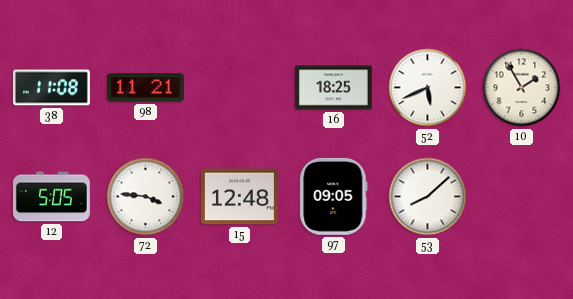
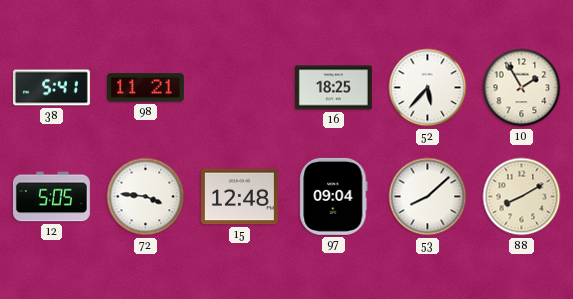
38: 11:08 -> 5:41 (51, 88)
52: 5:41 -> 5:37 (428, 88)
97: 09:05 -> 09:04 (334, 196)
88: none -> 8:10 (522, 197)
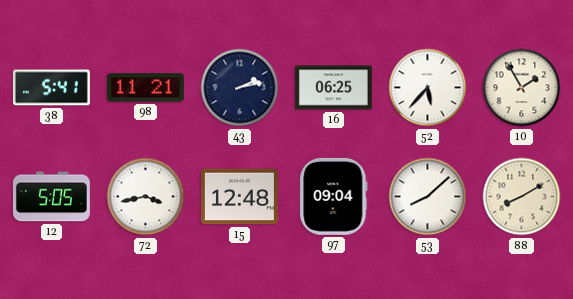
43: none -> 2:13 (240, 88)
16: 18:25 -> 06:25 (333, 88)
72: 3:46 -> 3:43 (146, 197)
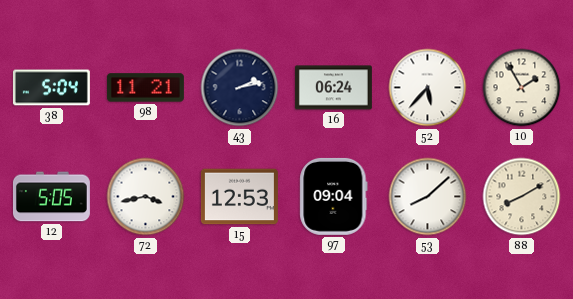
38: 5:41 -> 5:04 (51, 88)
16: 06:25 -> 06:24 (333, 88)
15: 12:48 -> 12:53 (239, 197)
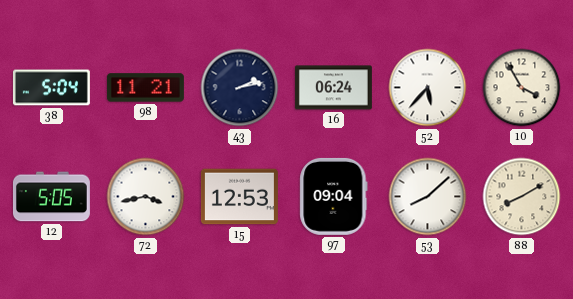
10: 1:55 -> 3:55 (522, 88)
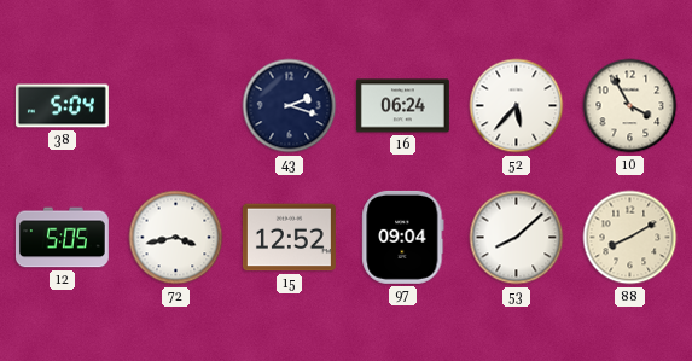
98: 11:21 -> none (145, 88)
43: 2:13 -> 2:18 (290, 106)
15: 12:53 -> 12:52 (289, 238)
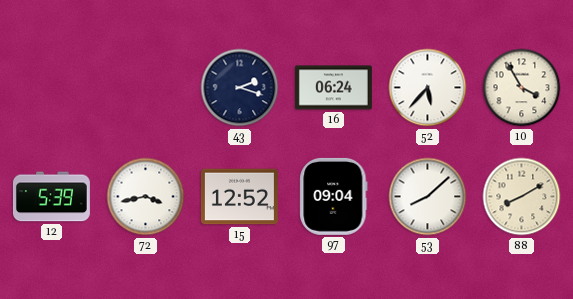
38: 5:04 -> none (62, 106)
12: 5:05 -> 5:39 (51, 197)
